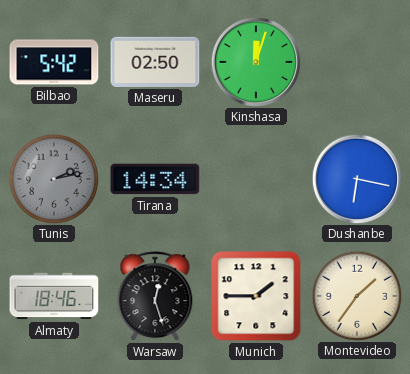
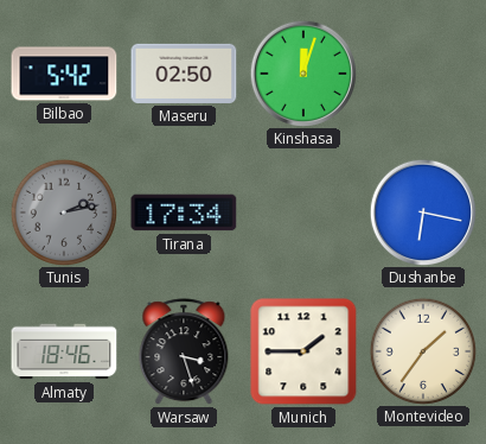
Tirana: 14:34 -> 17:34 (184, 213)
Warsaw: 12:27 -> 3:27 (184, 353)
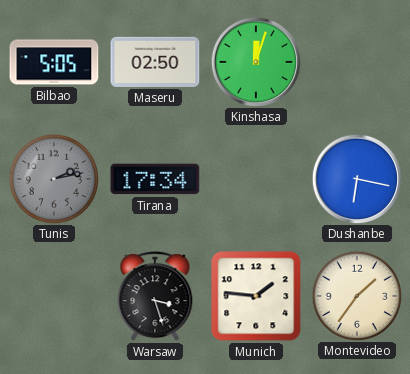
Bilbao: 5:42 -> 5:05 (54, 62)
Almaty: 18:46 -> none (64, 351)
Munich: 1:45 -> 1:46 (256, 296)
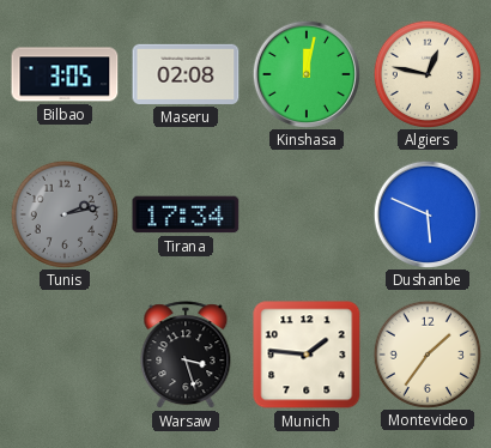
Bilbao: 5:05 -> 3:05 (65, 74)
Maseru: 02:50 -> 02:08 (186, 74)
Kinshasa: 12:03 -> 12:02 (305, 73)
Algiers: none -> 12:47 (426, 73)
Dushanbe: 6:17 -> 5:49 (426, 213)
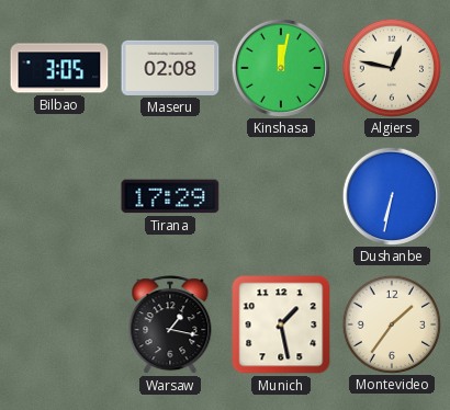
Tunis: 2:13 -> none (63, 213)
Tirana: 17:34 -> 17:29 (170, 196)
Dushanbe: 5:49 -> 6:32 (391, 195)
Warsaw: 3:27 -> 1:17 (170, 326)
Munich: 1:46 -> 1:28 (281, 324)
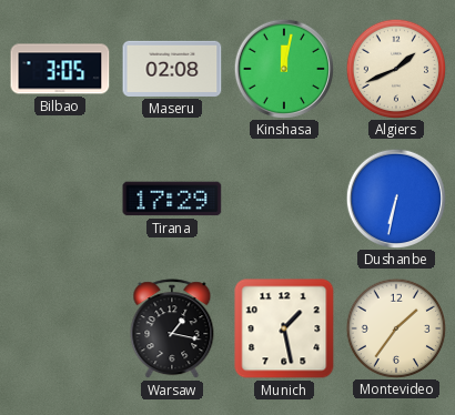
Algiers: 12:47 -> 1:41 (395, 68)
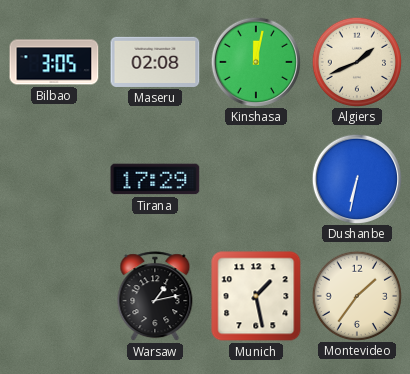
Warsaw: 1:17 -> 1:13 (155, 297)
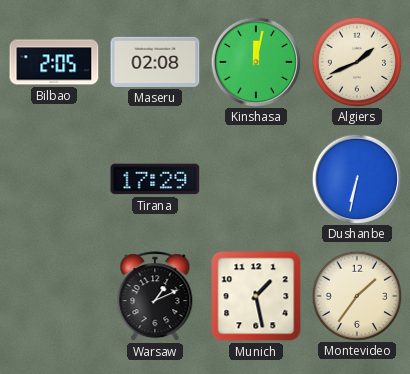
Bilbao: 3:05 -> 2:05 (54, 62)
Warsaw: 1:13 -> 1:11 (155, 297)
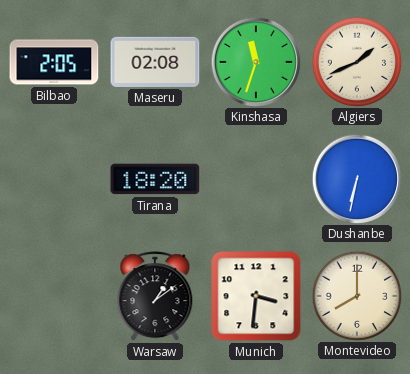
Kinshasa: 12:02 -> 11:33 (255, 61)
Tirana: 17:29 -> 18:20 (155, 179)
Warsaw: 1:11 -> 1:09 (155, 297)
Munich: 1:28 -> 3:31 (256, 296)
Montevideo: 1:36 -> 8:00 (356, 295)
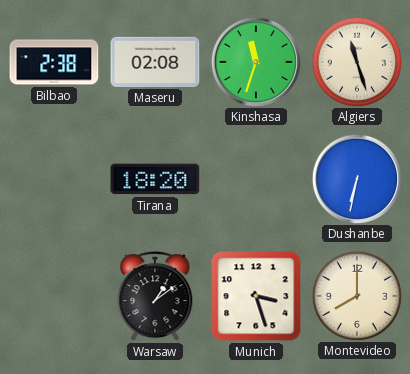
Bilbao: 2:05 -> 2:38 (54, 62)
Algiers: 1:41 -> 11:27 (356, 61)
Munich: 3:31 -> 3:27 (256, 296)
